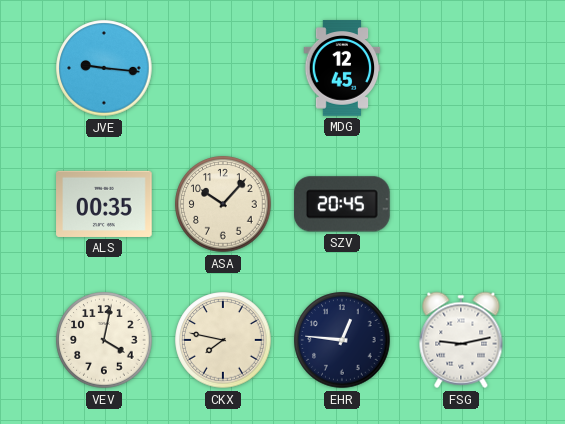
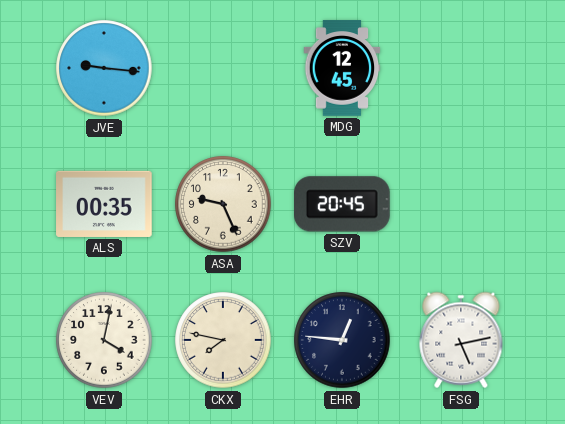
ASA: 10:07 -> 9:26 (223, 204)
FSG: 9:13 -> 5:13 (461, 340)
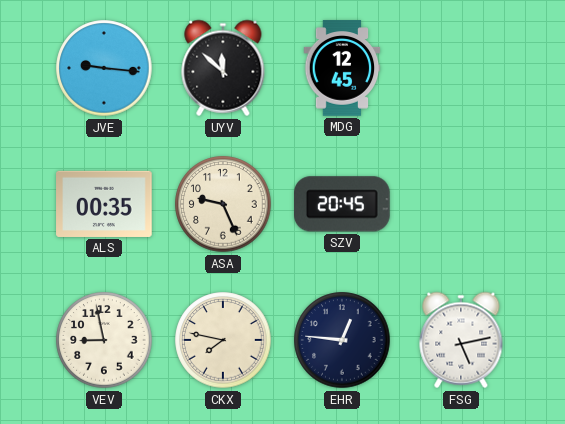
UYV: none -> 11:52 (223, 68)
VEV: 4:02 -> 8:58 (104, 340)
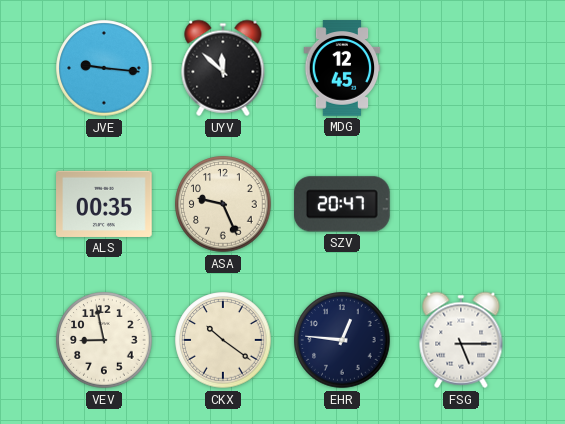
SZV: 20:45 -> 20:47 (343, 204)
CKX: 7:47 -> 10:21 (223, 340)
FSG: 5:13 -> 5:15 (461, 340)
